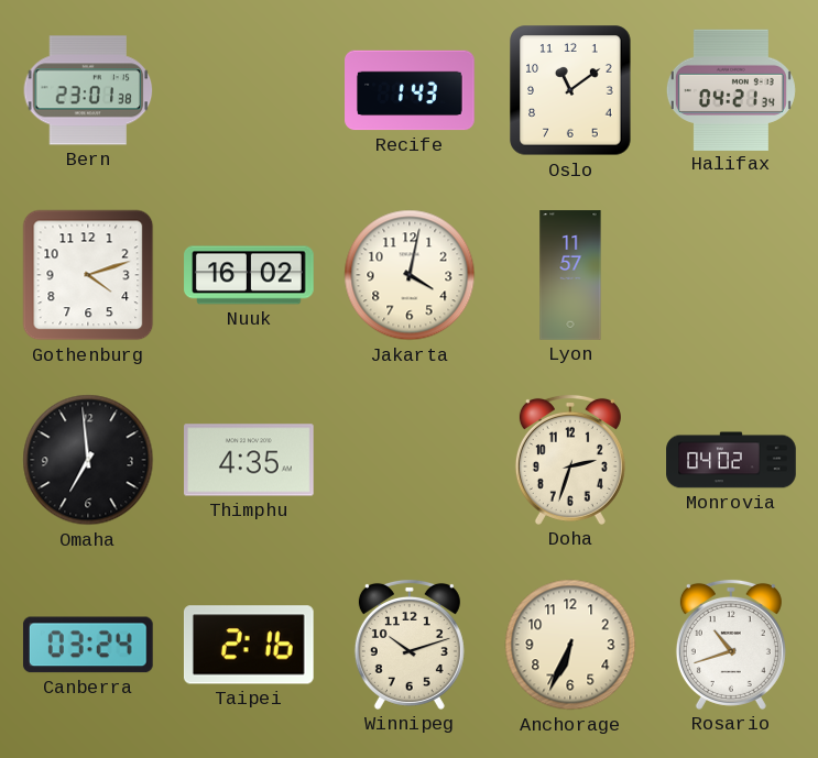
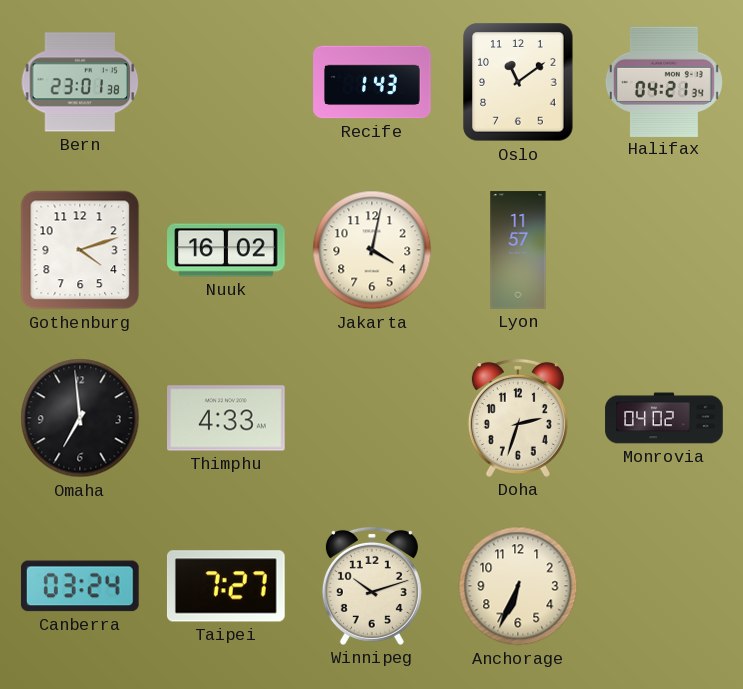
Thimphu: 4:35 -> 4:33 (227, 418)
Taipei: 2:16 -> 7:27 (226, 586)
Rosario: 10:42 -> none (731, 645)
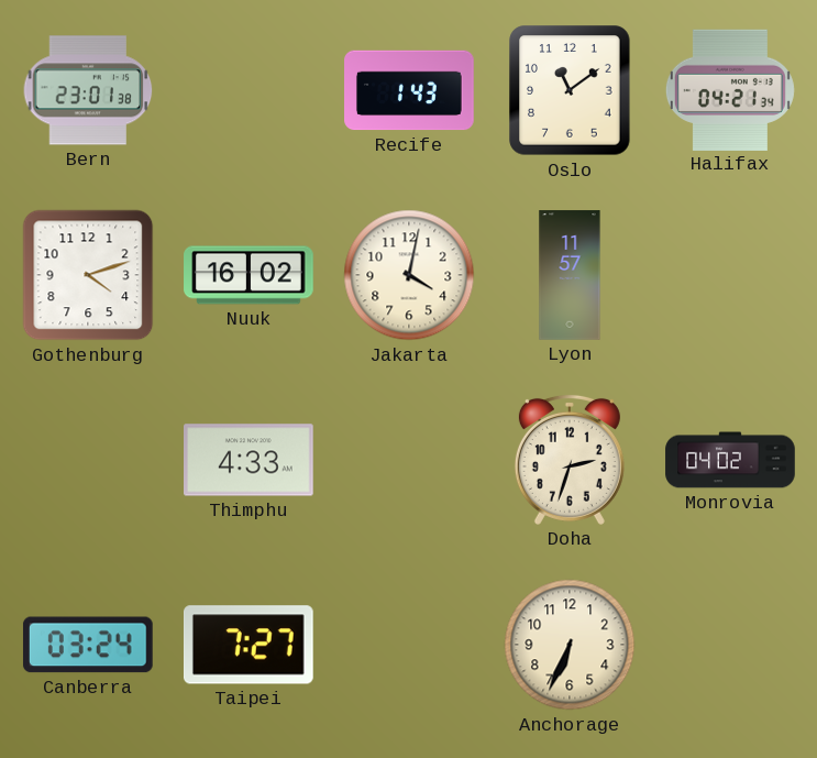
Omaha: 6:59 -> none (80, 418)
Winnipeg: 10:12 -> none (372, 586)
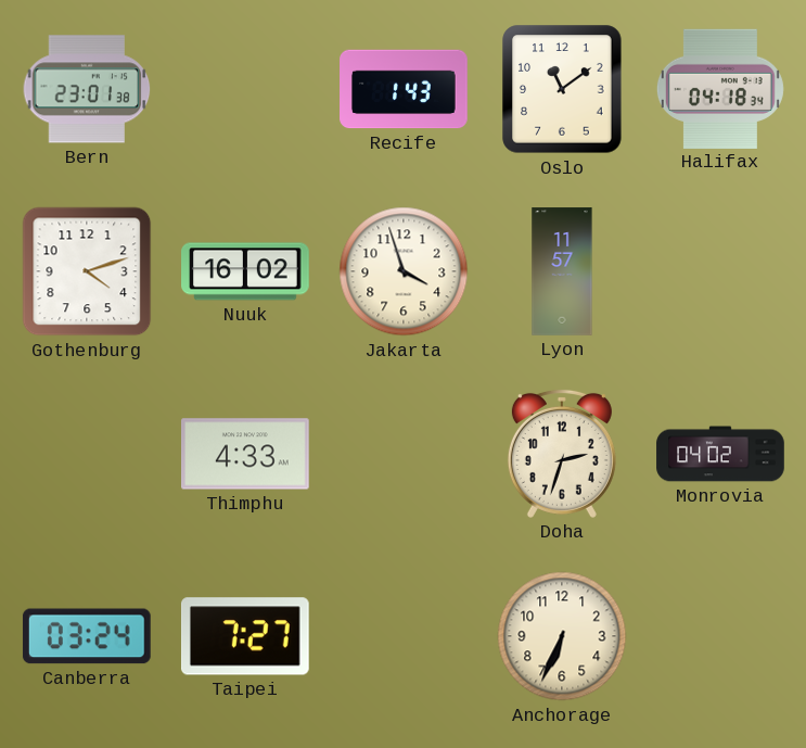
Halifax: 04:21 -> 04:18 (720, 88)
Jakarta: 4:02 -> 3:57 (404, 271)
